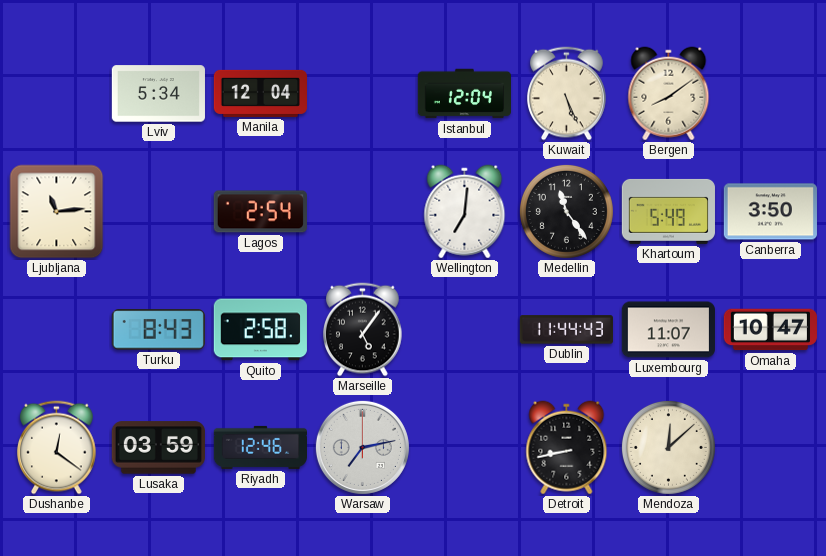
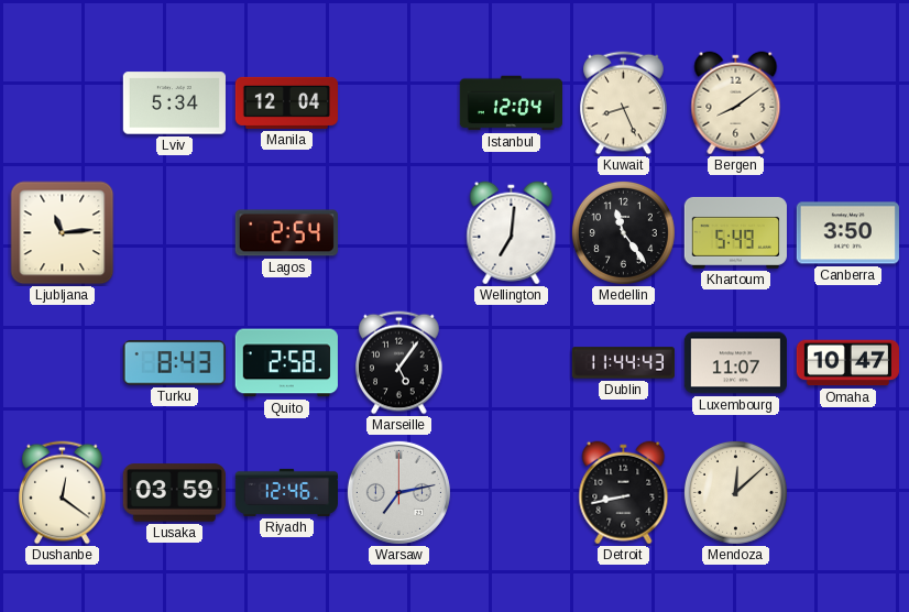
Kuwait: 5:26 -> 8:26 (624, 103)
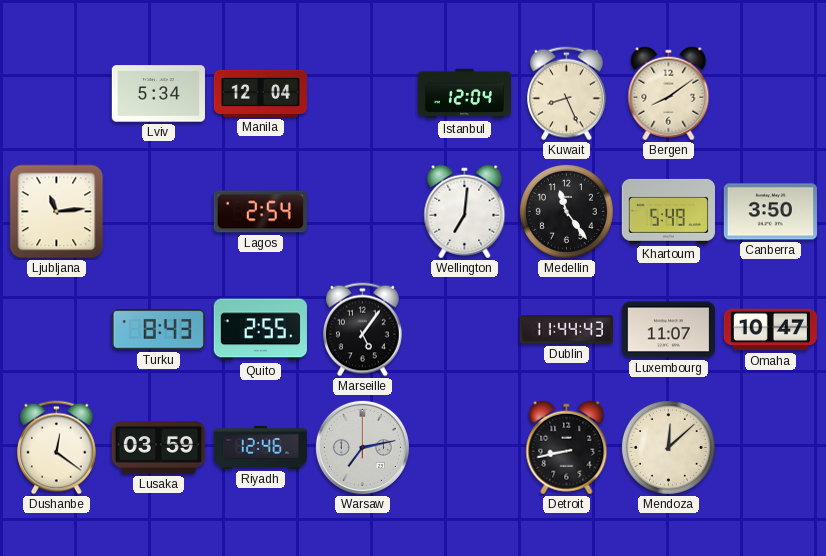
Quito: 2:58 -> 2:55 (260, 330)
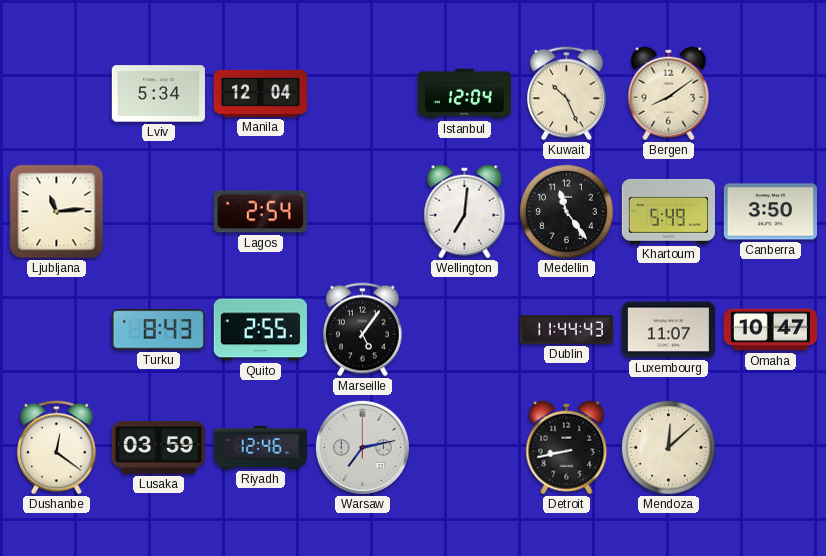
Kuwait: 8:26 -> 10:26 (567, 94)
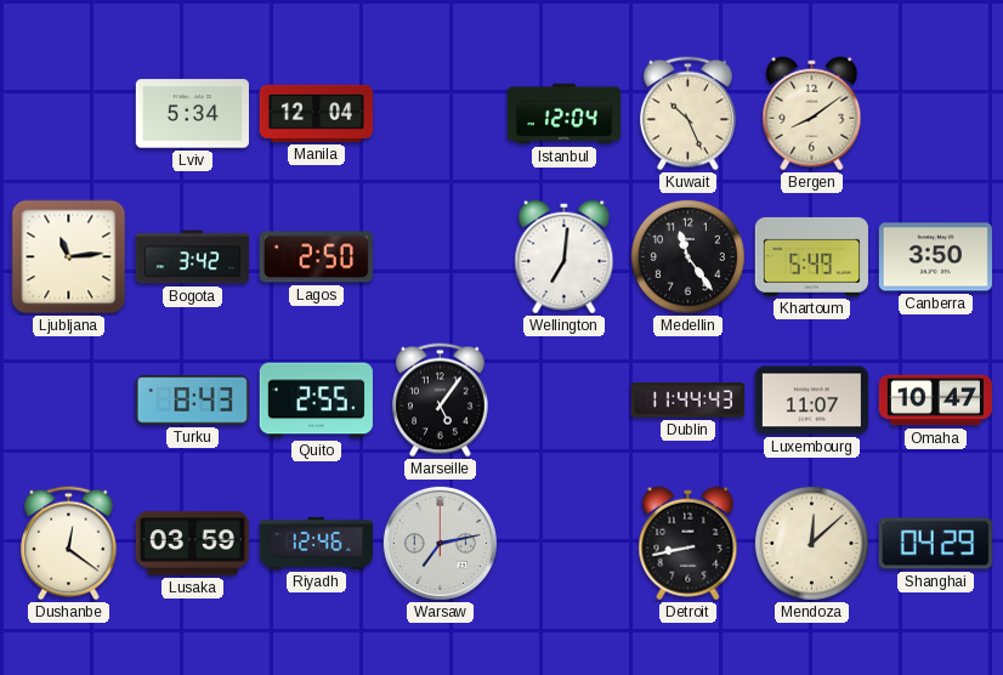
Bogota: none -> 3:42 (192, 257)
Lagos: 2:54 -> 2:50 (316, 257)
Shanghai: none -> 04:29 (935, 544)
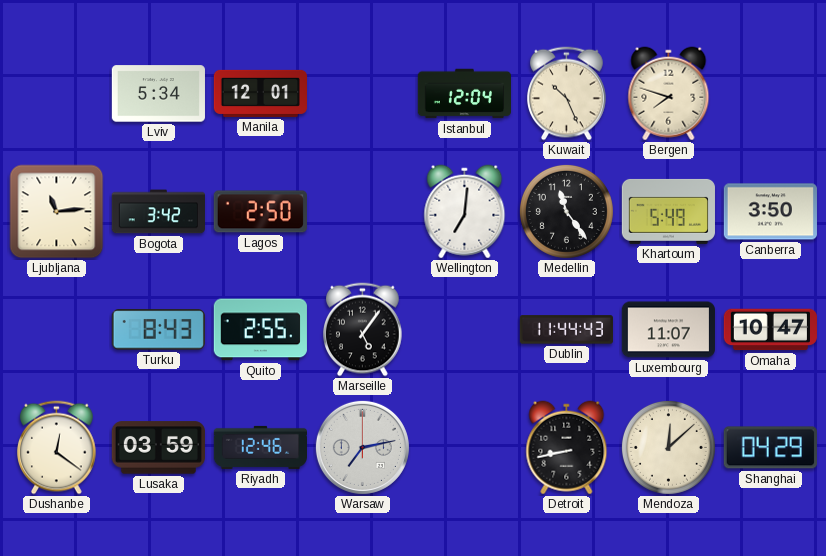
Manila: 12:04 -> 12:01 (260, 93)
Bergen: 8:09 -> 7:48 (669, 94)
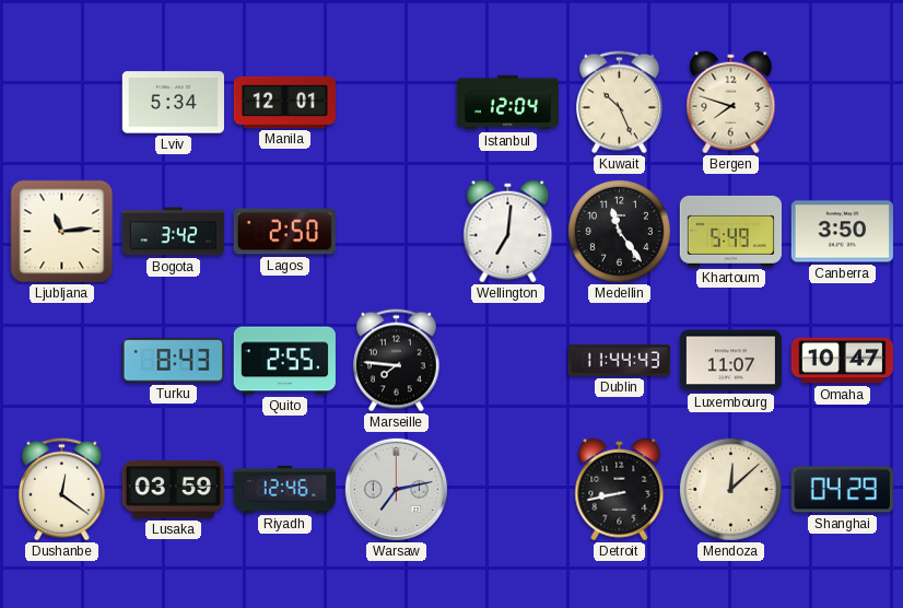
Marseille: 5:06 -> 7:46 (397, 361)
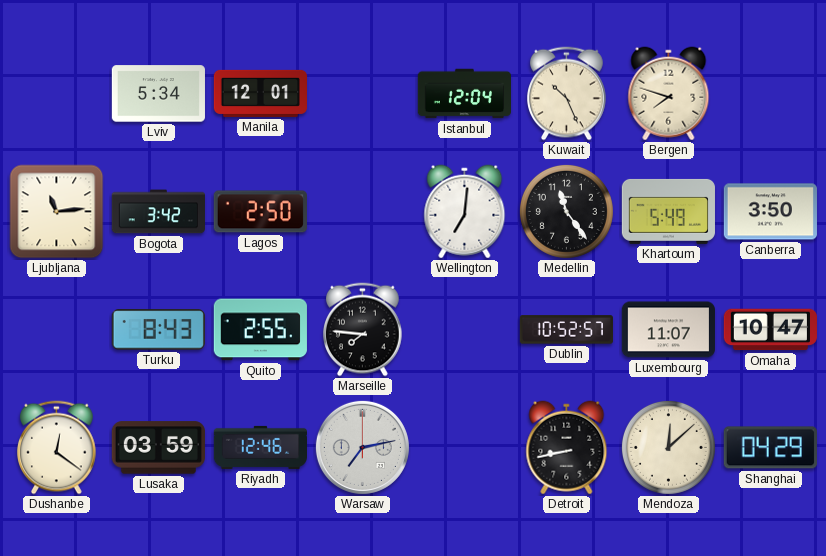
Dublin: 11:44 -> 10:52 (566, 330)
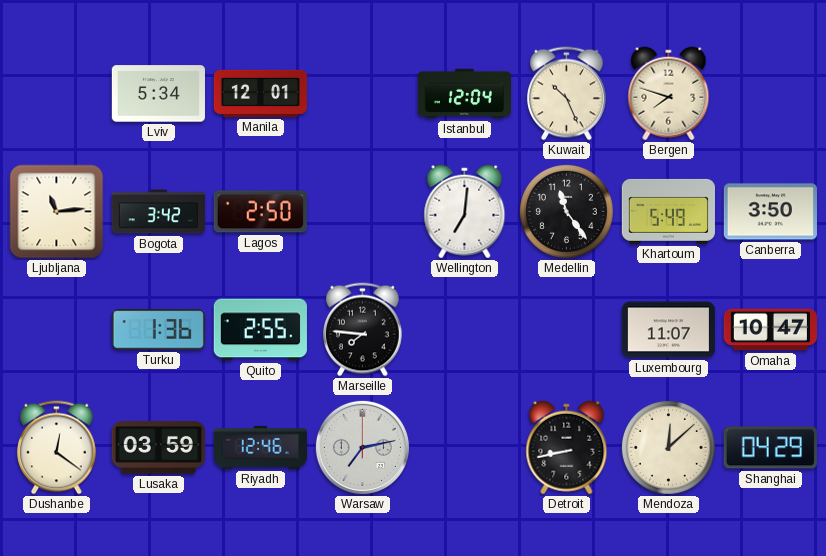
Turku: 8:43 -> 1:36 (158, 330)
Dublin: 10:52 -> none (566, 330)
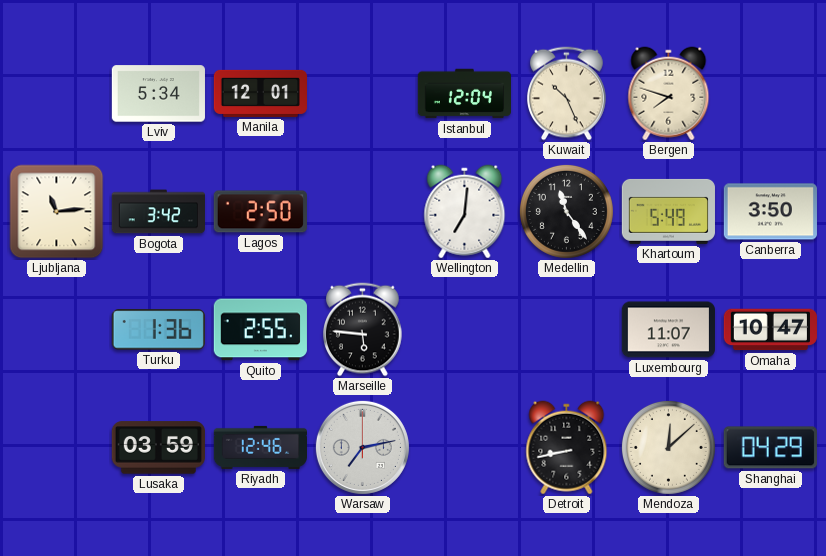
Marseille: 7:46 -> 5:46 (363, 330)
Dushanbe: 12:21 -> none (57, 448)
